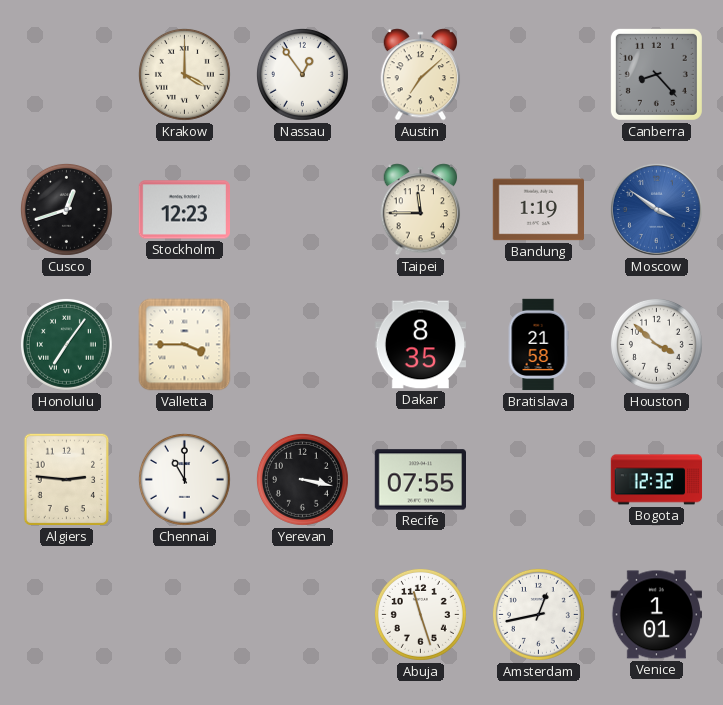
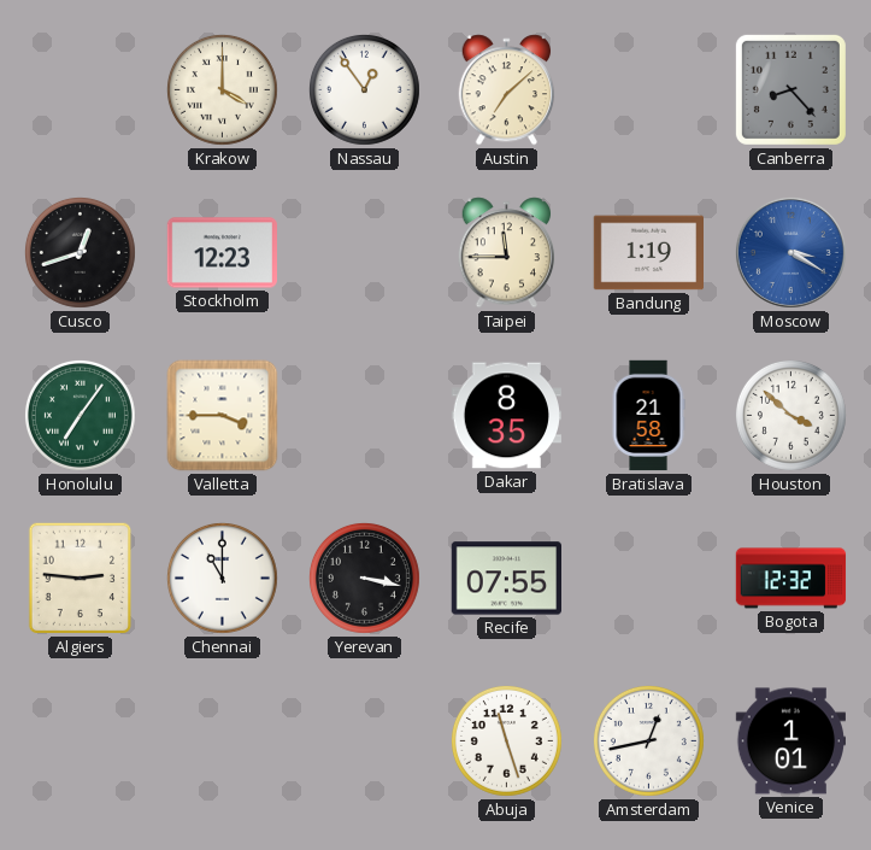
Moscow: 3:51 -> 3:20 (790, 252)
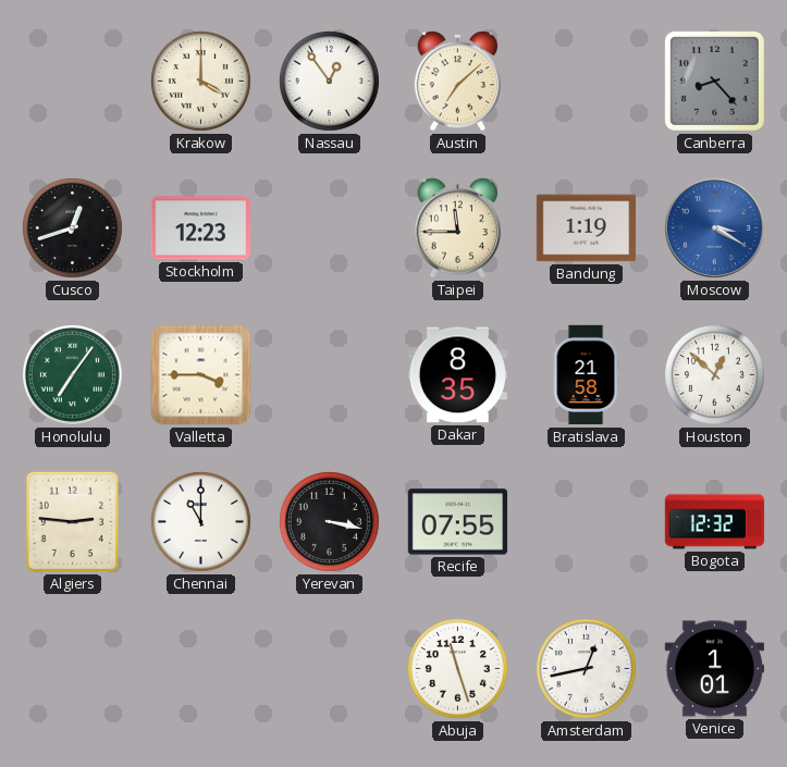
Houston: 3:52 -> 12:52 (714, 374)
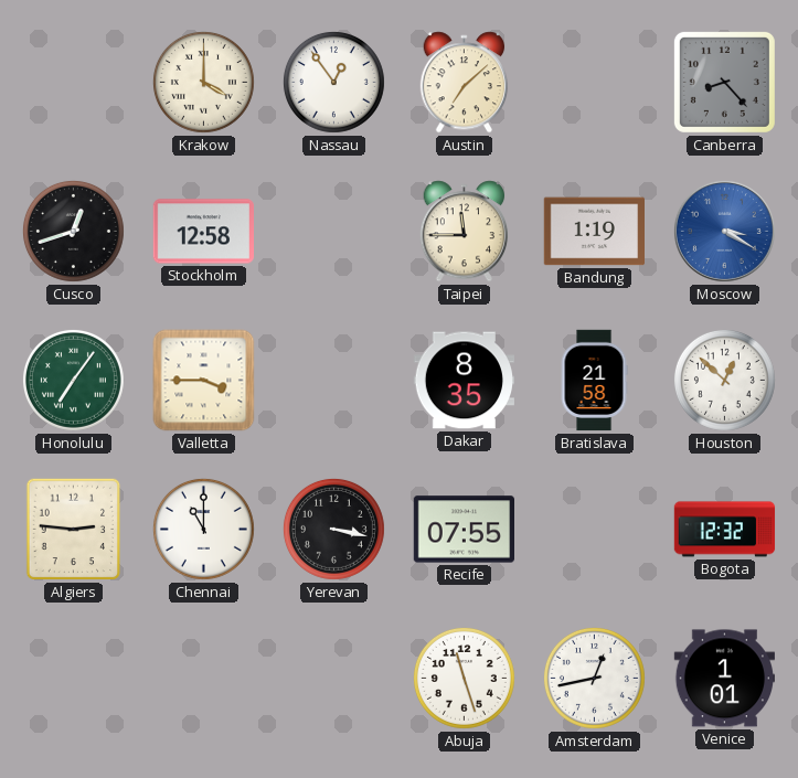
Stockholm: 12:23 -> 12:58 (203, 232)
